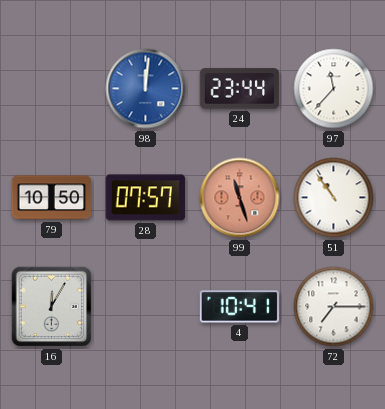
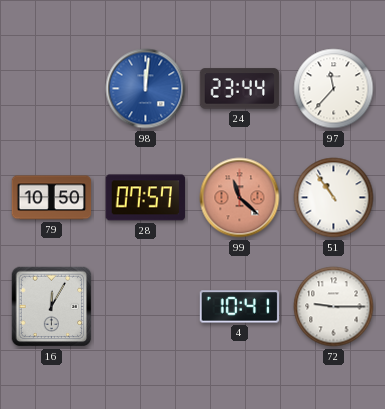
99: 11:27 -> 11:22 (240, 198)
72: 7:15 -> 9:15 (334, 307)
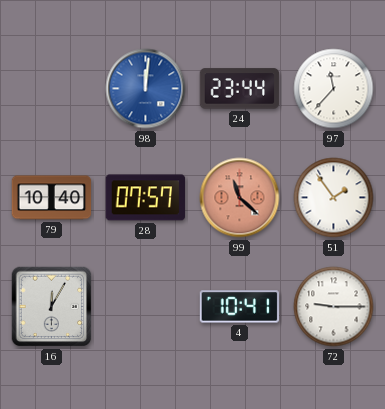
79: 10:50 -> 10:40 (52, 198)
51: 10:54 -> 1:54 (334, 198)
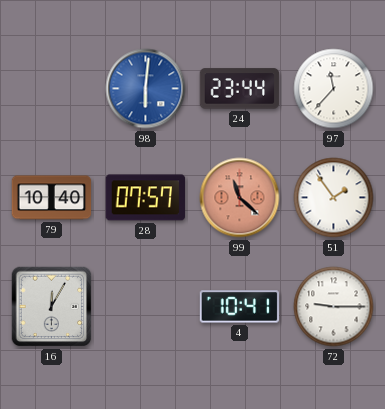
98: 12:01 -> 6:01 (146, 89)
